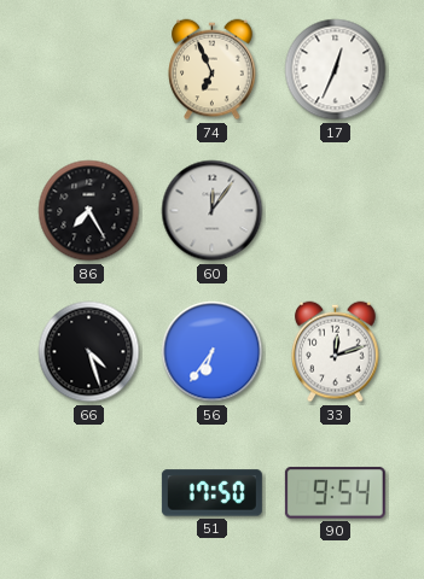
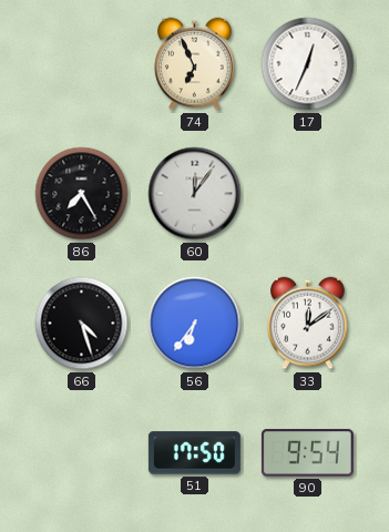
33: 12:12 -> 12:09 (308, 324)
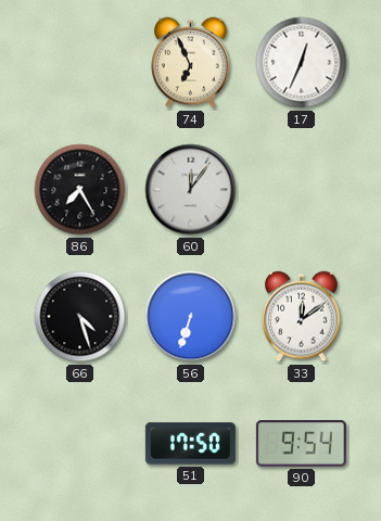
56: 6:36 -> 6:33 (191, 317)
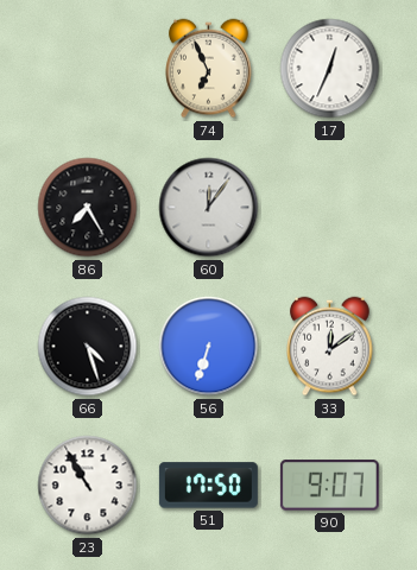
23: none -> 10:55 (88, 486)
90: 9:54 -> 9:07 (329, 486)
